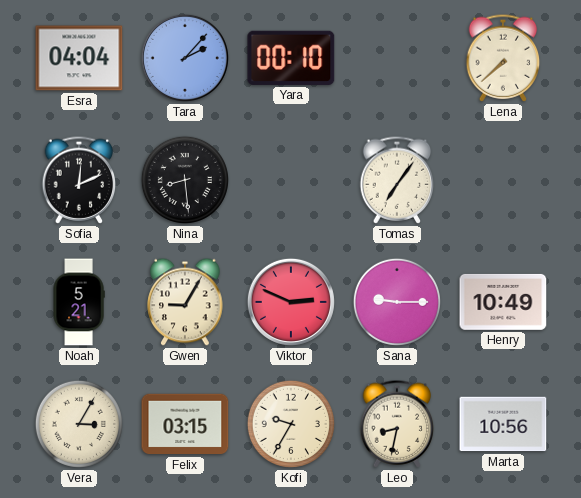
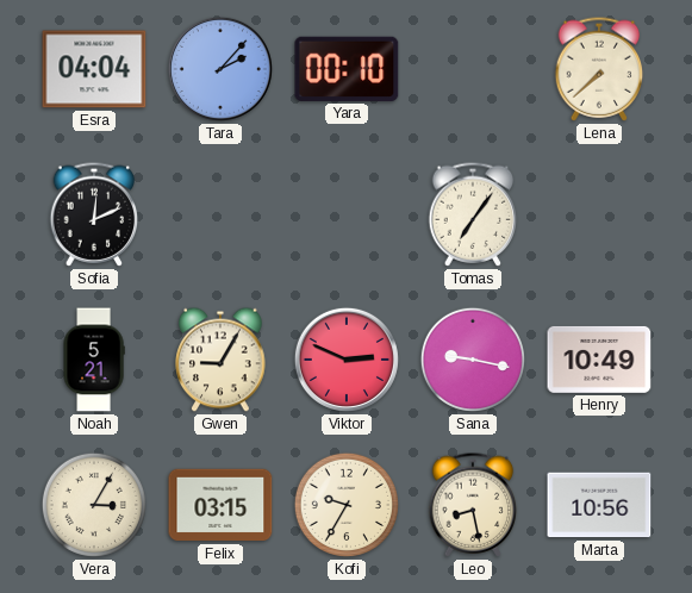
Nina: 8:29 -> none (185, 180)
Sana: 9:15 -> 9:17 (473, 360)
Leo: 8:32 -> 8:28 (473, 505)
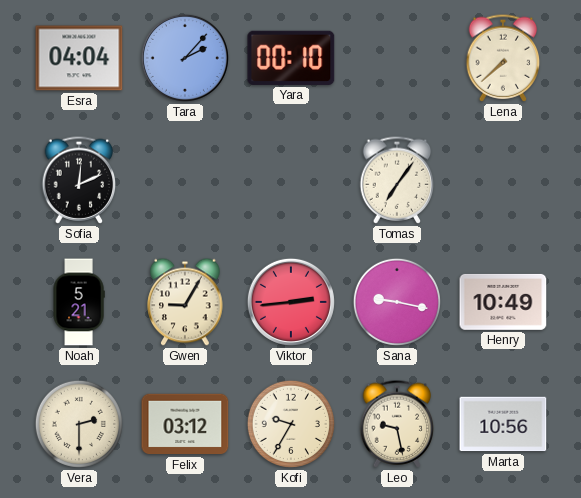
Viktor: 2:49 -> 2:44 (291, 302)
Vera: 3:05 -> 2:30 (79, 424)
Felix: 03:15 -> 03:12 (185, 424)
Leo: 8:28 -> 9:28 (397, 424)
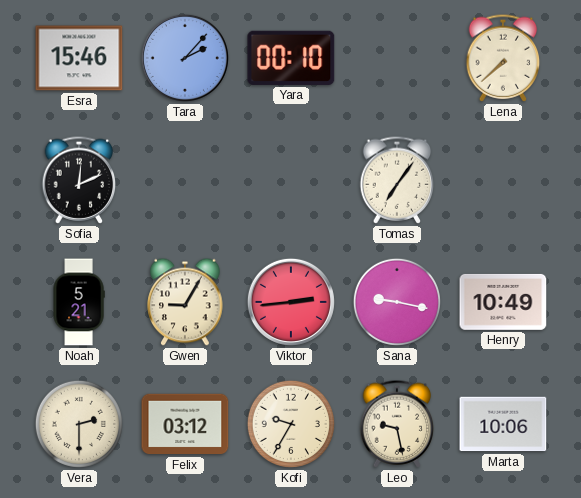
Esra: 04:04 -> 15:46 (79, 58)
Marta: 10:56 -> 10:06 (503, 424)
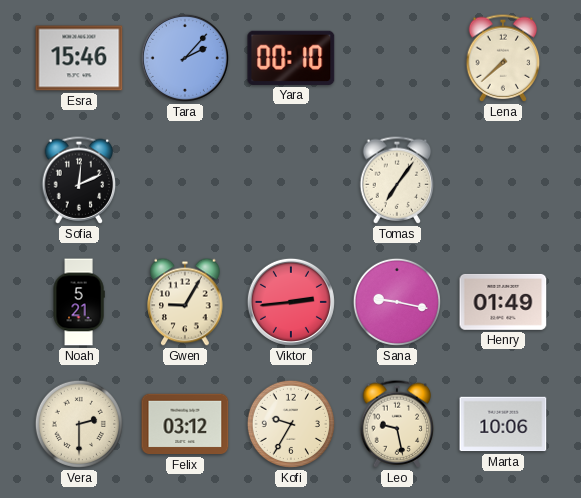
Henry: 10:49 -> 01:49 (503, 302)
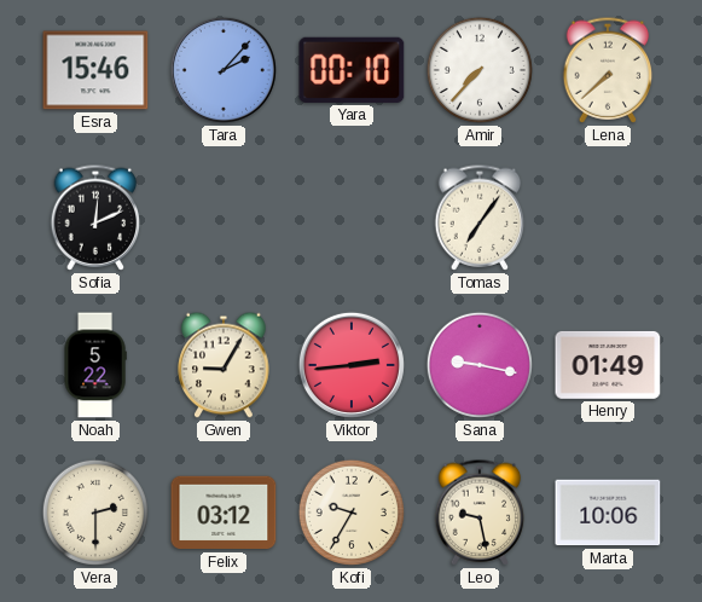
Amir: none -> 7:37 (480, 70)
Noah: 5:21 -> 5:22 (95, 365)
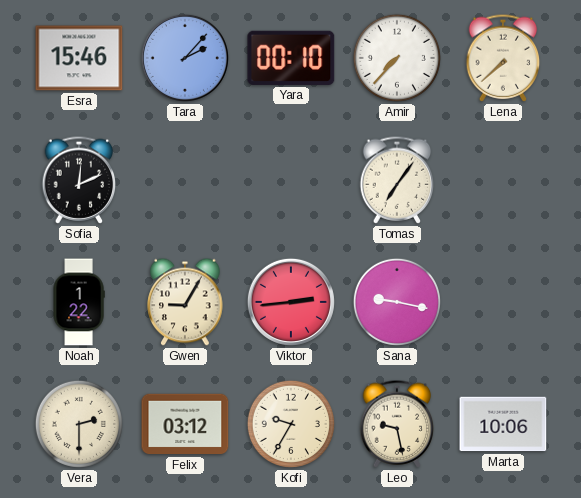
Noah: 5:22 -> 1:22 (79, 302)
Henry: 01:49 -> none (608, 365)
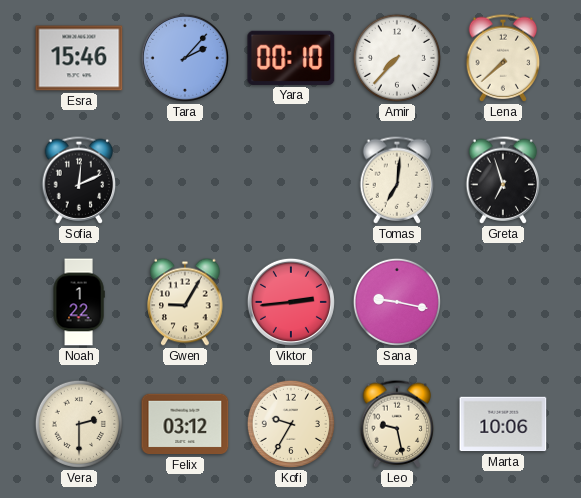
Tomas: 7:06 -> 7:01 (397, 180)
Greta: none -> 6:57 (503, 180)
